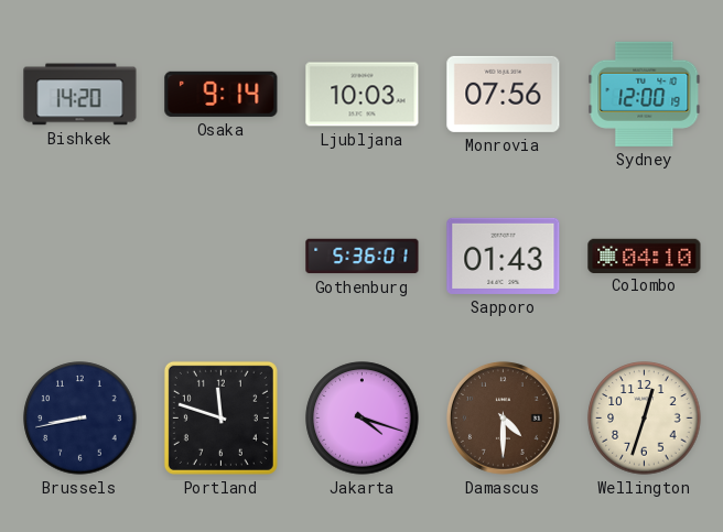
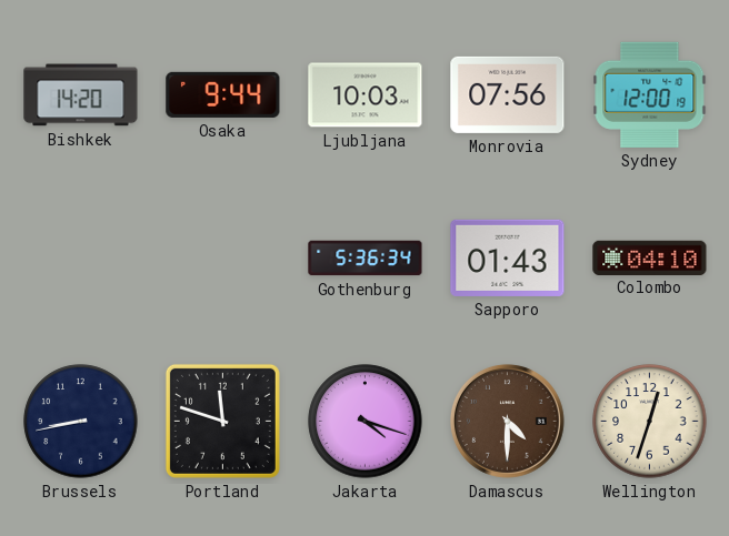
Osaka: 9:14 -> 9:44 (223, 94)
Gothenburg: 5:36:01 -> 5:36:34 (366, 259)
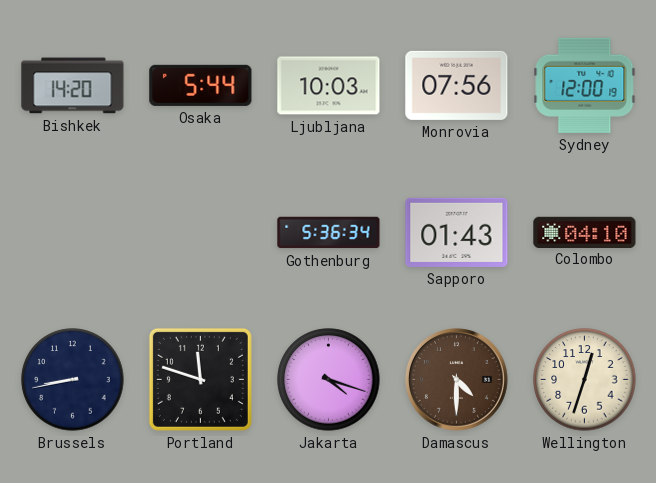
Osaka: 9:44 -> 5:44 (201, 85)
